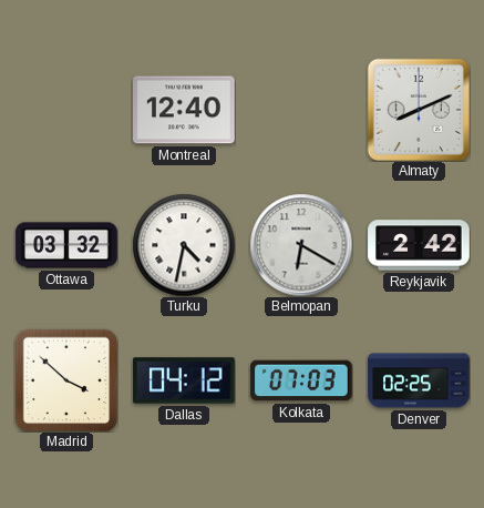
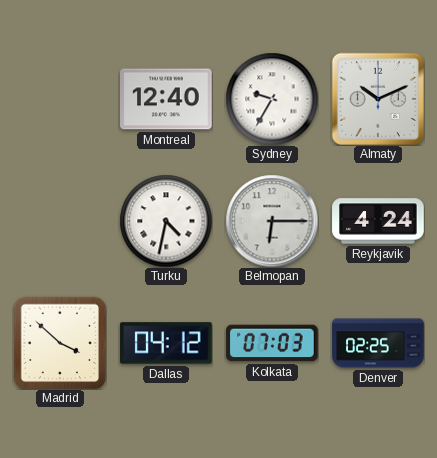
Sydney: none -> 9:35 (272, 99)
Almaty: 8:11 -> 10:11 (378, 99)
Ottawa: 03:32 -> none (66, 245)
Belmopan: 6:20 -> 6:15 (272, 221)
Reykjavik: 2:42 -> 4:24 (378, 221)
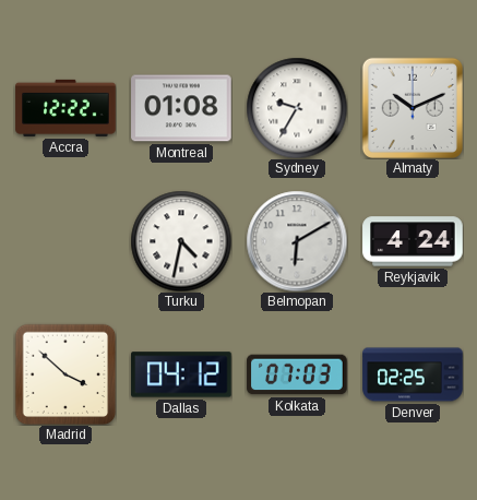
Accra: none -> 12:22 (65, 108)
Montreal: 12:40 -> 01:08 (181, 108)
Belmopan: 6:15 -> 6:10 (297, 241)
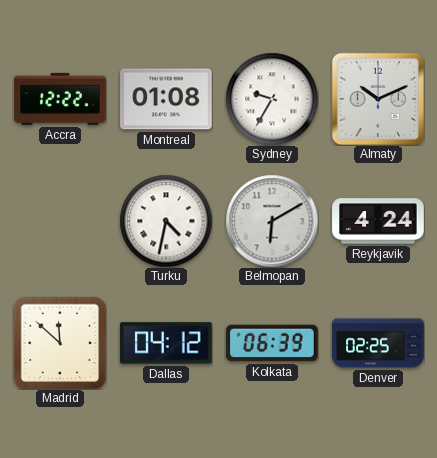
Madrid: 3:52 -> 11:52 (60, 343)
Kolkata: 07:03 -> 06:39 (272, 343)
